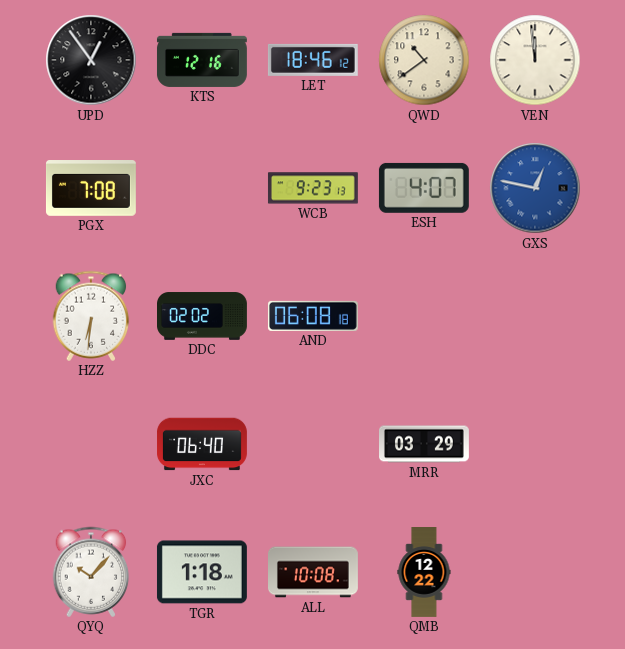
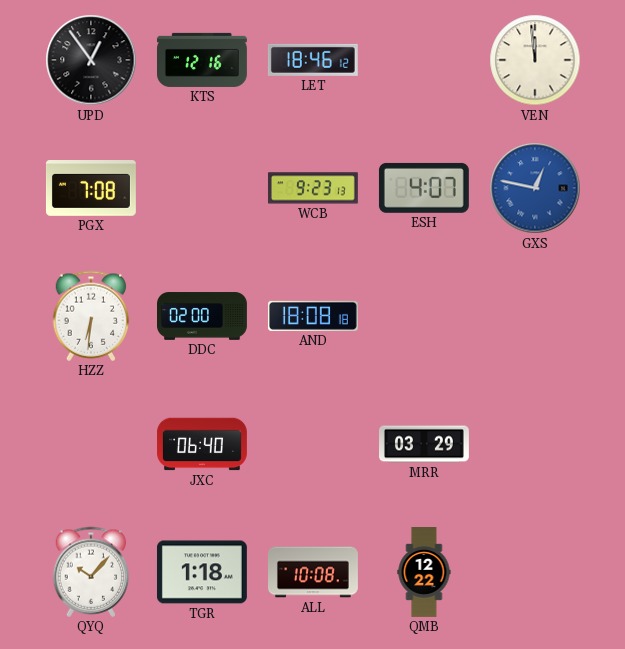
QWD: 10:39 -> none (424, 60)
DDC: 02:02 -> 02:00 (203, 316)
AND: 06:08 -> 18:08 (313, 316)
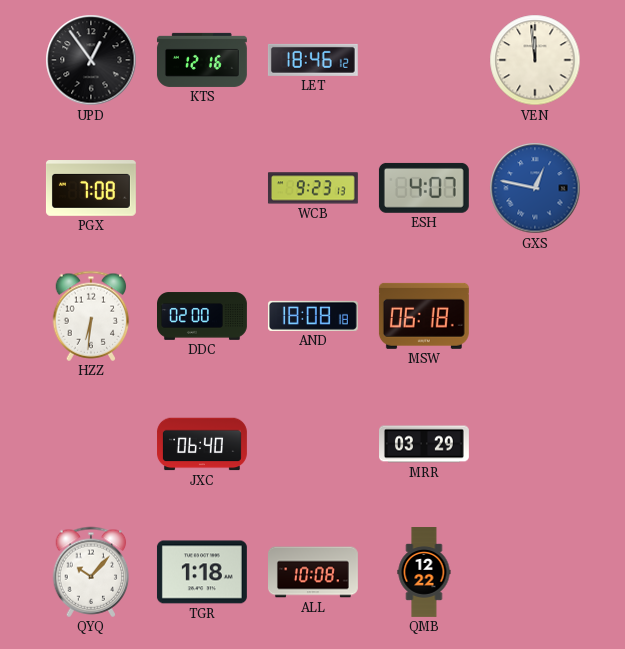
MSW: none -> 06:18 (424, 316)
